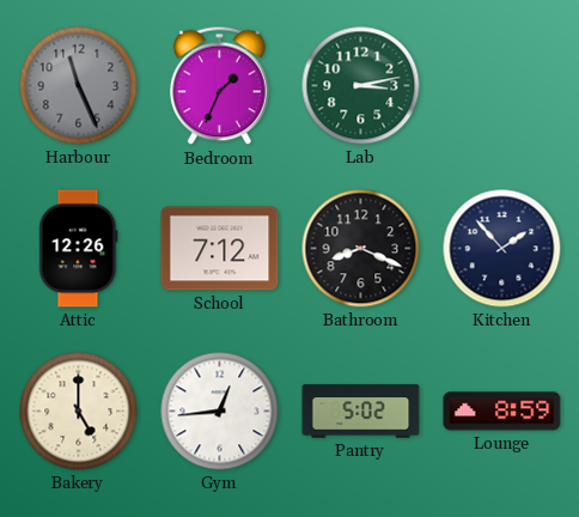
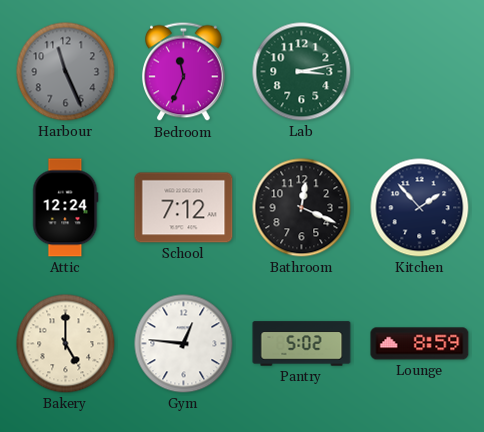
Bedroom: 1:34 -> 11:34 (184, 72)
Attic: 12:26 -> 12:24 (66, 208)
Bathroom: 8:19 -> 12:19 (302, 208)
Gym: 12:44 -> 12:46 (184, 344)
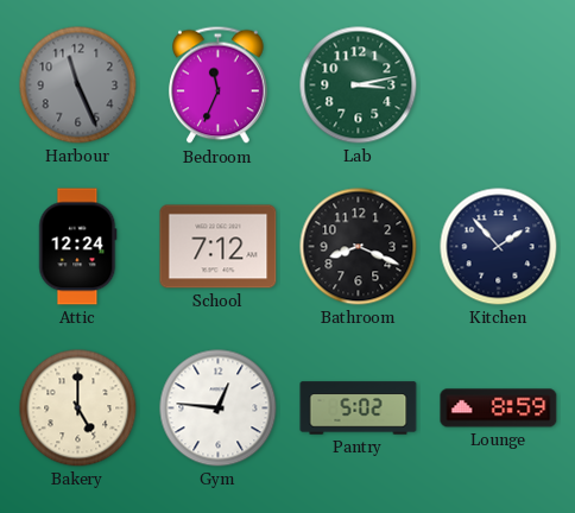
Bathroom: 12:19 -> 8:19 (359, 247)
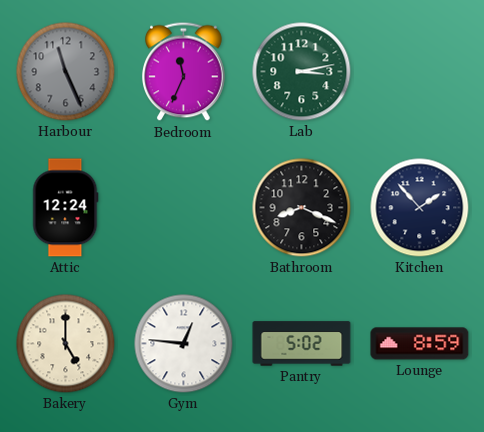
School: 7:12 -> none (219, 247)
